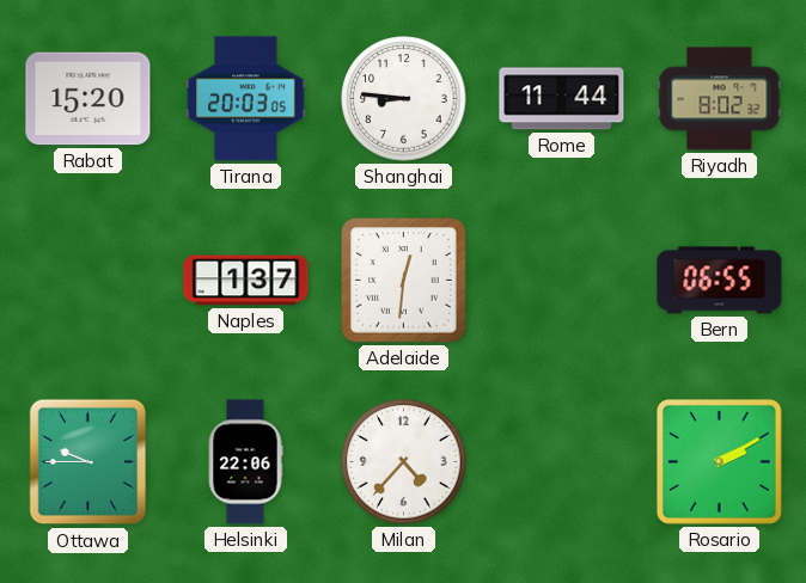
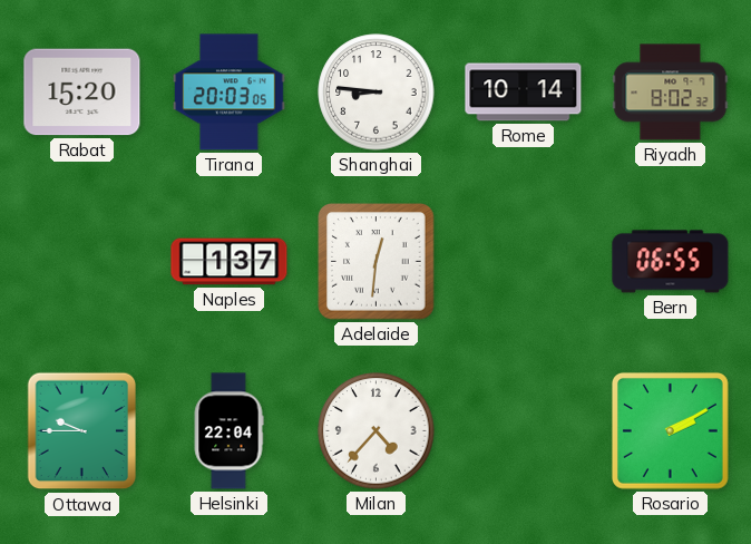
Rome: 11:44 -> 10:14 (524, 93)
Helsinki: 22:06 -> 22:04 (228, 431)
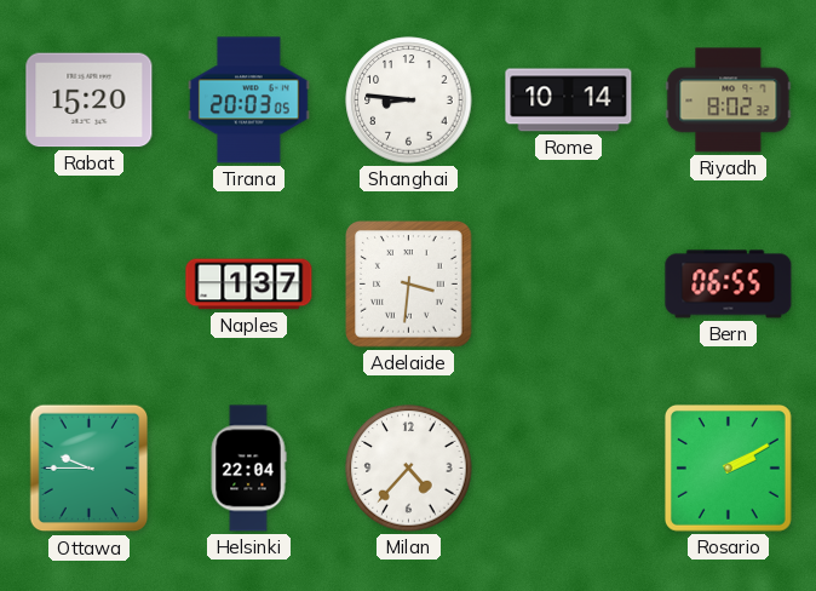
Adelaide: 12:31 -> 3:31 (409, 285)
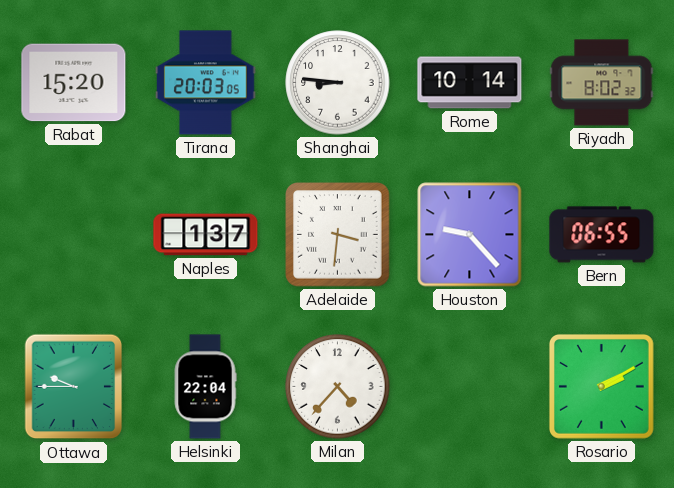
Houston: none -> 9:23 (470, 235)
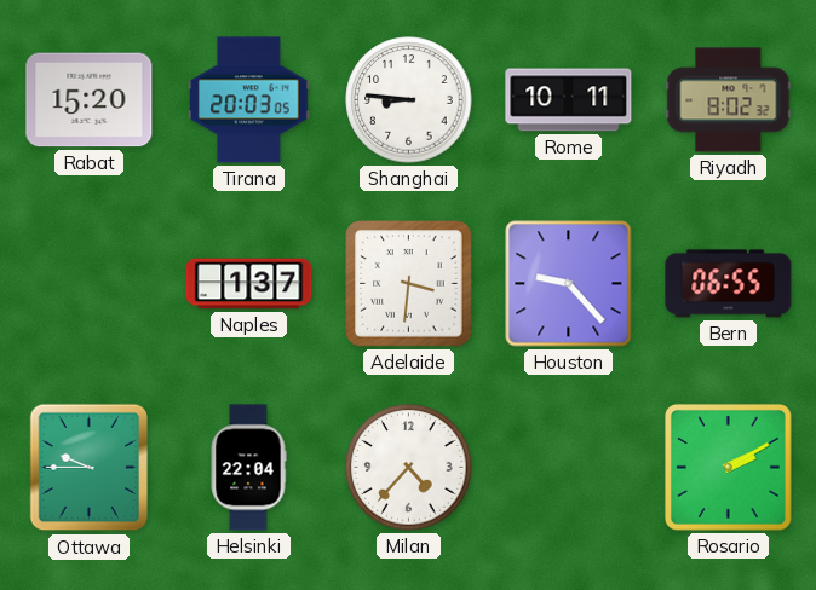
Rome: 10:14 -> 10:11 (569, 100)
